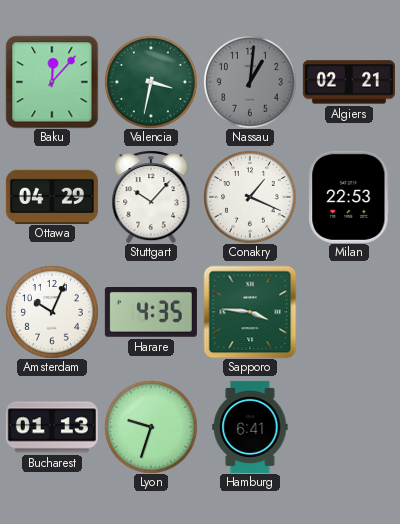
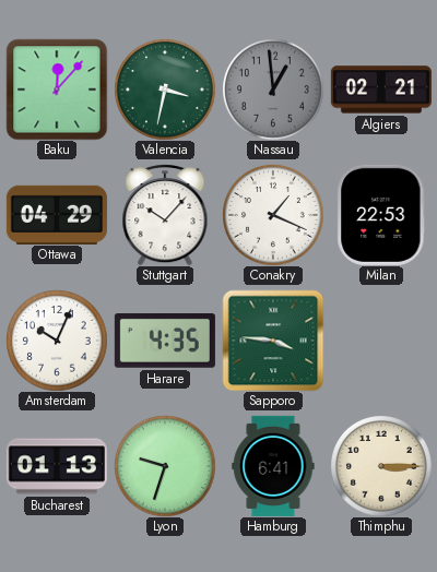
Nassau: 1:01 -> 12:59 (273, 90)
Thimphu: none -> 3:15 (381, 466)
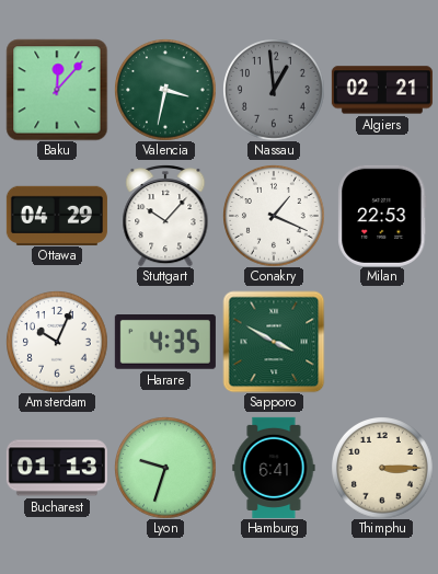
Sapporo: 3:46 -> 3:50 (274, 342)
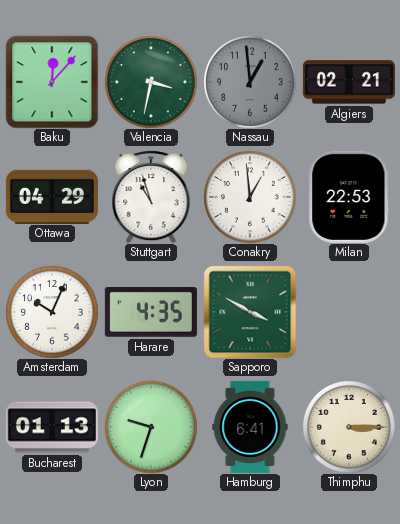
Stuttgart: 10:07 -> 10:57 (151, 197)
Conakry: 1:19 -> 12:59 (250, 197)
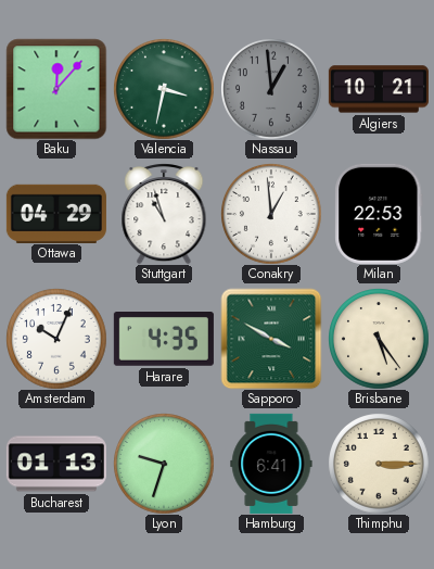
Algiers: 02:21 -> 10:21 (379, 89)
Brisbane: none -> 5:24 (379, 339)
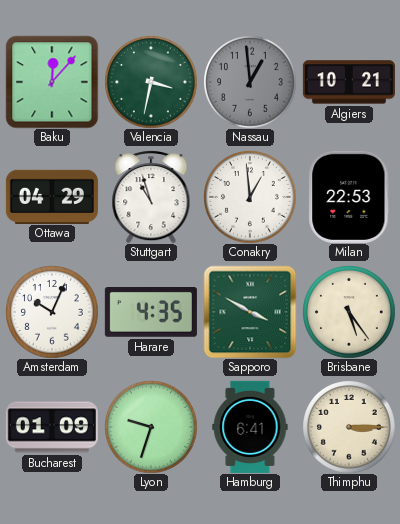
Bucharest: 01:13 -> 01:09 (52, 427)
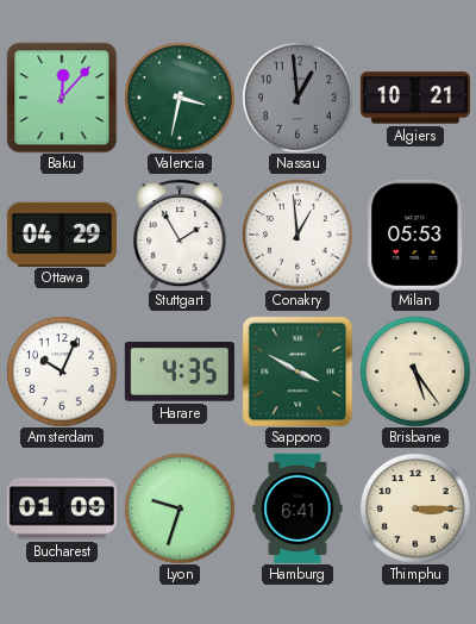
Stuttgart: 10:57 -> 1:55 (180, 235)
Milan: 22:53 -> 05:53 (415, 235)
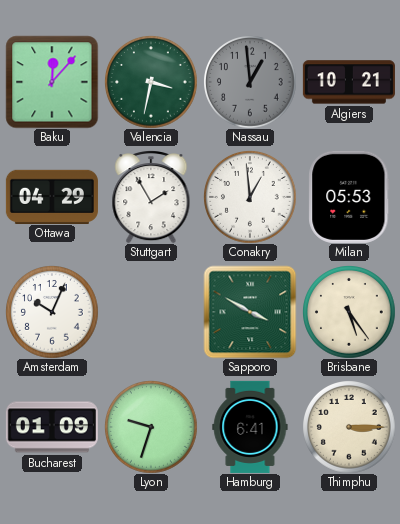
Harare: 4:35 -> none (180, 373)
